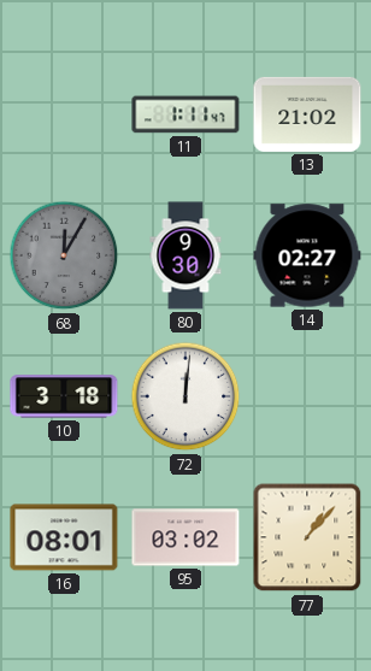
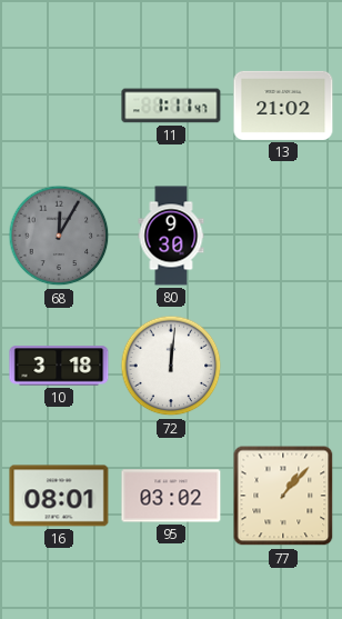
14: 02:27 -> none (307, 255)
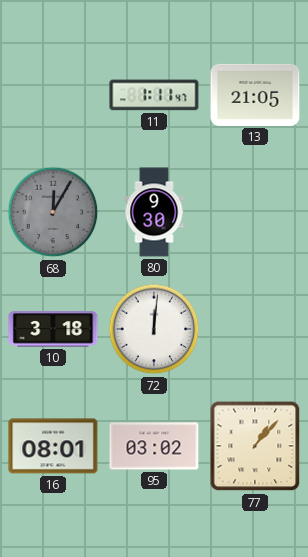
13: 21:02 -> 21:05 (255, 95)
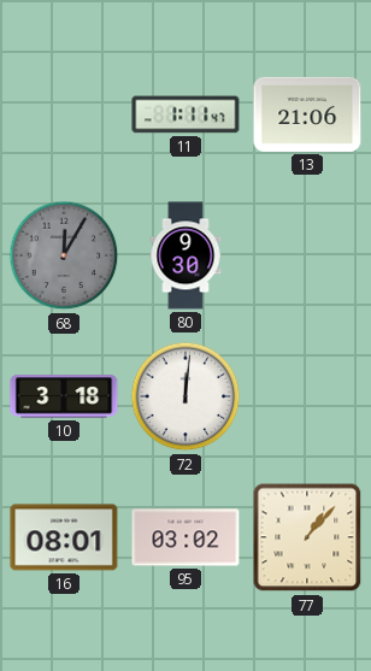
13: 21:05 -> 21:06 (307, 114)
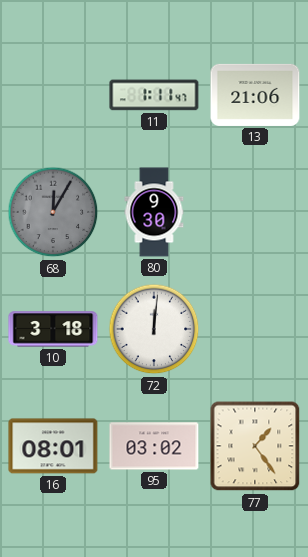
77: 1:07 -> 1:24 (255, 446)
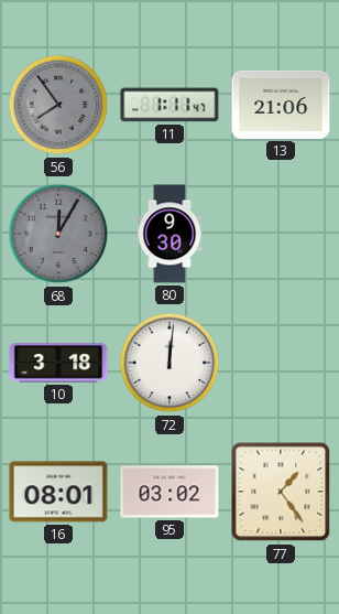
56: none -> 7:54 (58, 105)
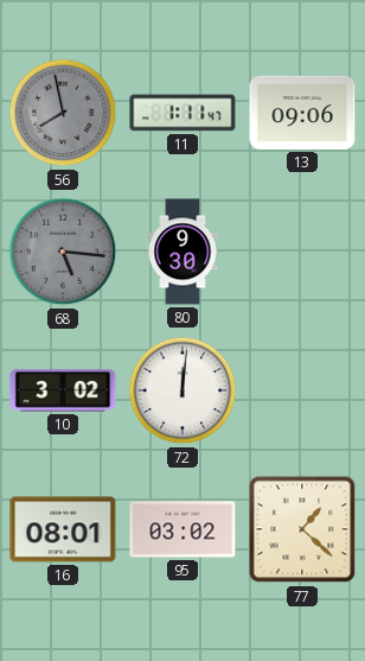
56: 7:54 -> 7:58 (63, 113)
13: 21:06 -> 09:06 (302, 113)
68: 12:05 -> 5:16 (63, 252)
10: 3:18 -> 3:02 (63, 390)
77: 1:24 -> 1:22 (302, 529)
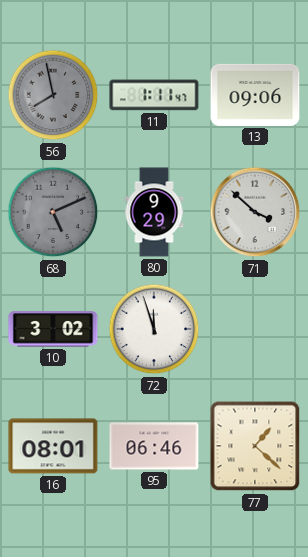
68: 5:16 -> 5:11 (53, 212)
80: 9:30 -> 9:29 (154, 212)
71: none -> 3:52 (255, 212)
72: 12:01 -> 11:57 (154, 329)
95: 03:02 -> 06:46 (154, 446)
